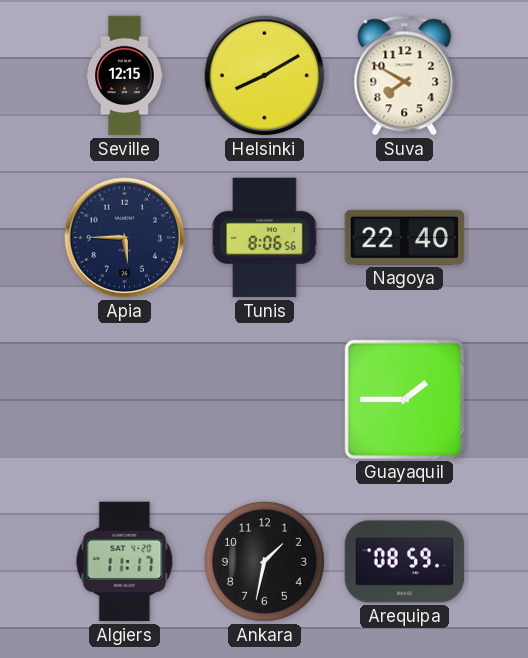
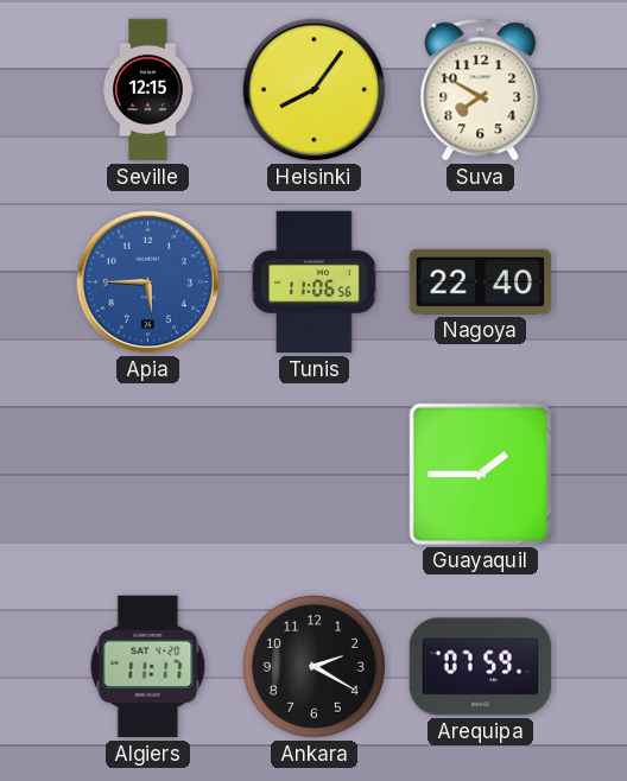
Helsinki: 8:10 -> 8:06 (315, 90)
Apia dial: navy -> blue (148, 282)
Tunis: 8:06 -> 11:06 (315, 282)
Ankara: 1:32 -> 2:20 (313, 666)
Arequipa: 08:59 -> 07:59 (481, 667)
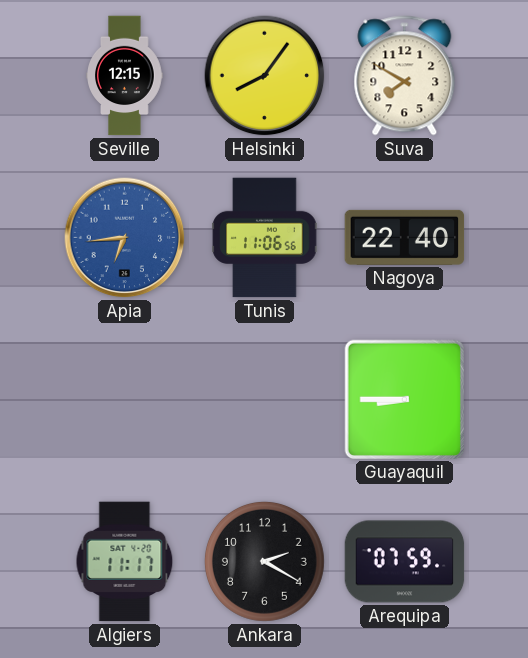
Apia: 5:45 -> 6:44 (125, 238)
Guayaquil: 1:45 -> 8:45 (404, 399)
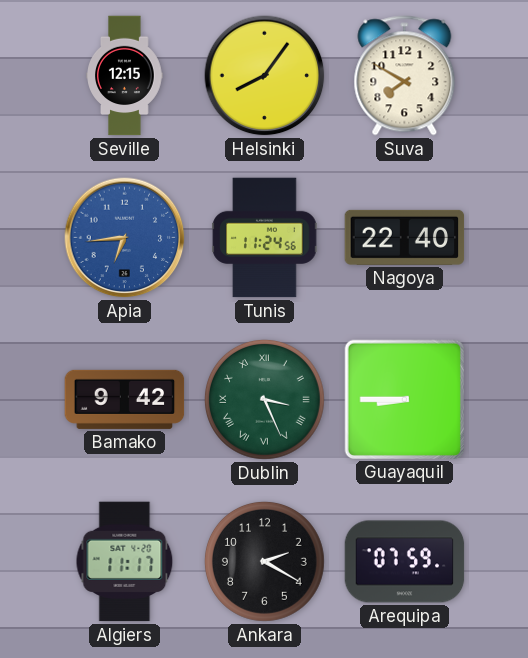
Tunis: 11:06 -> 11:24 (265, 238)
Bamako: none -> 9:42 (125, 399)
Dublin: none -> 3:26 (264, 399)
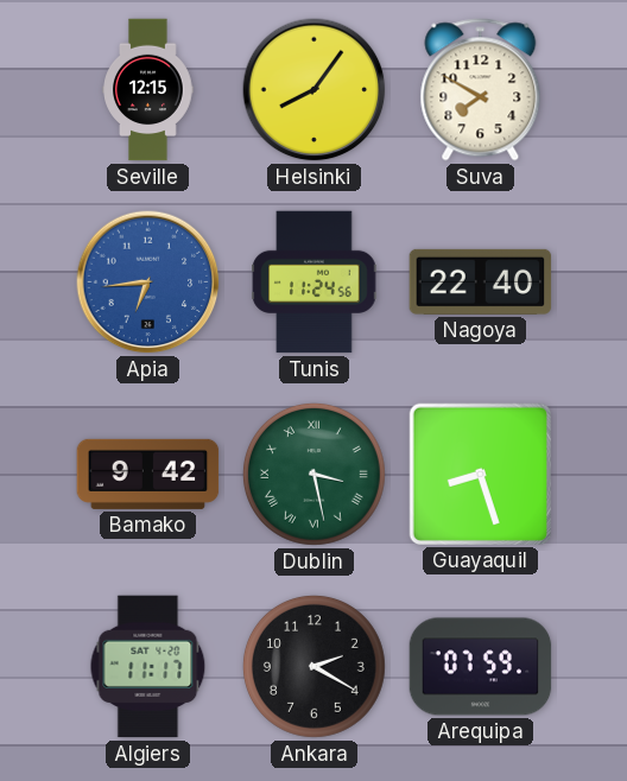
Dublin: 3:26 -> 3:28 (313, 474)
Guayaquil: 8:45 -> 8:27 (480, 474)
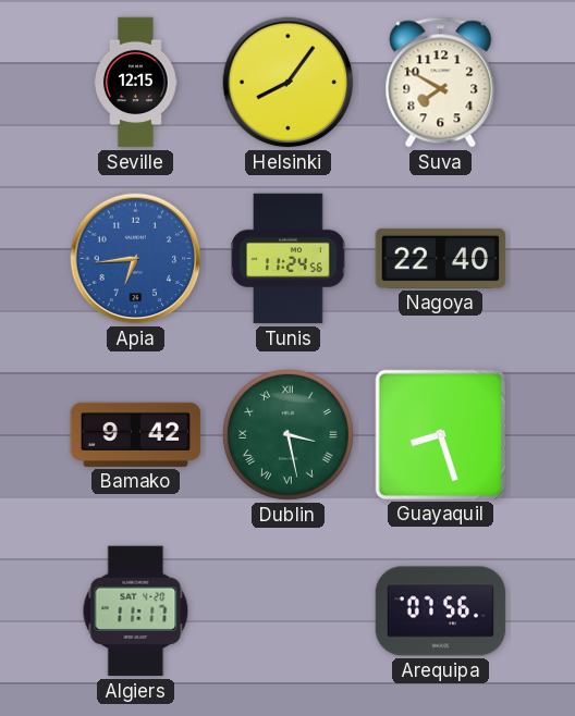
Ankara: 2:20 -> none (313, 666)
Arequipa: 07:59 -> 07:56 (441, 612)
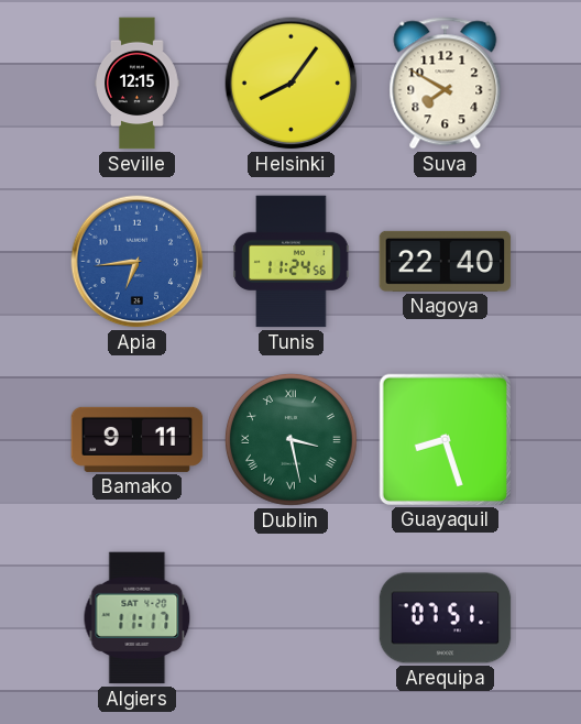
Bamako: 9:42 -> 9:11 (138, 439)
Arequipa: 07:56 -> 07:51 (446, 618)
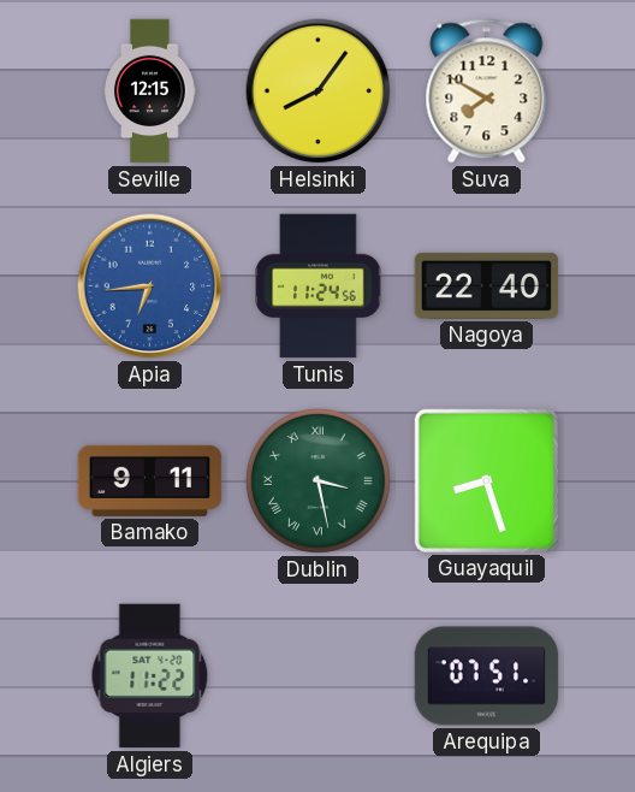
Algiers: 11:17 -> 11:22 (150, 676)
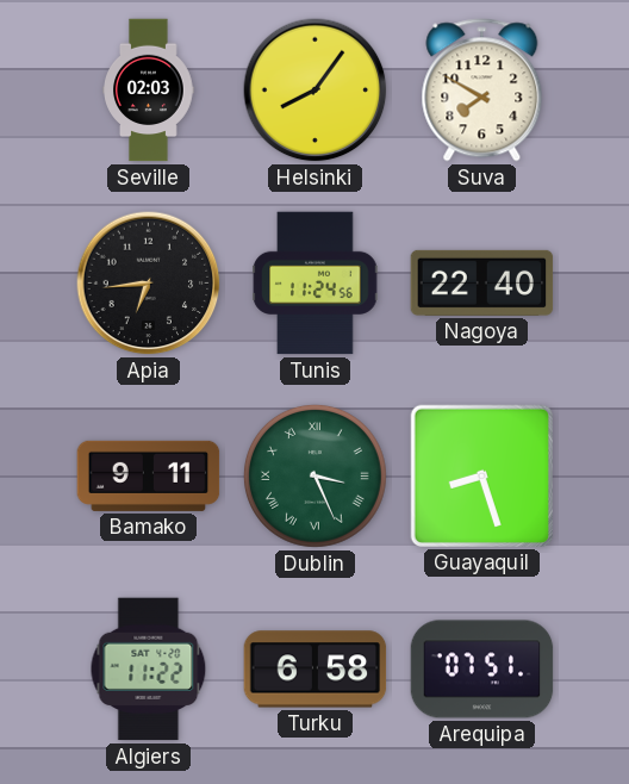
Seville: 12:15 -> 02:03 (149, 91)
Apia dial: blue -> black (149, 284)
Dublin: 3:28 -> 3:26 (314, 475)
Turku: none -> 6:58 (316, 670)
